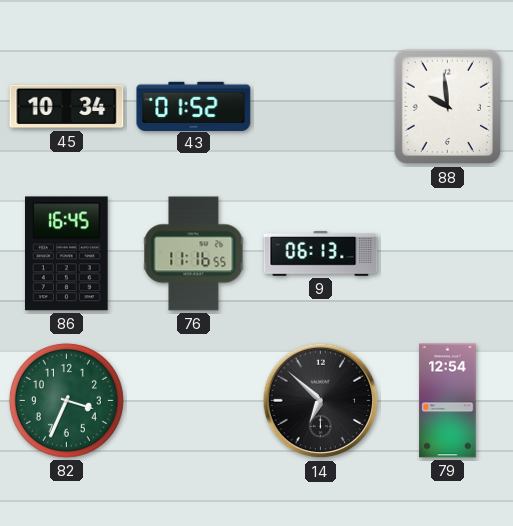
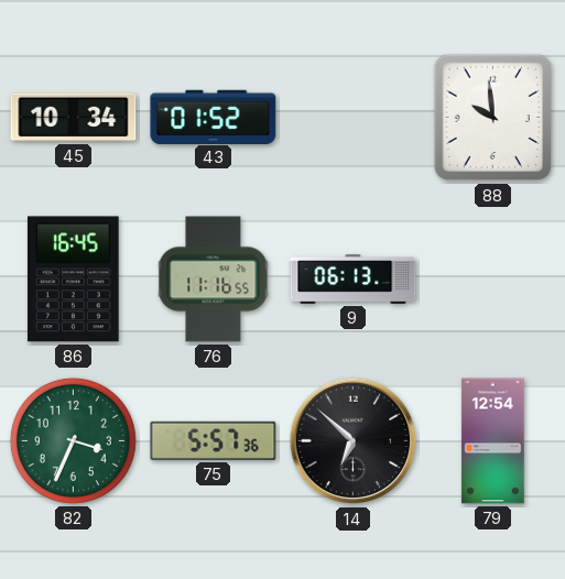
75: none -> 5:57 (214, 440)
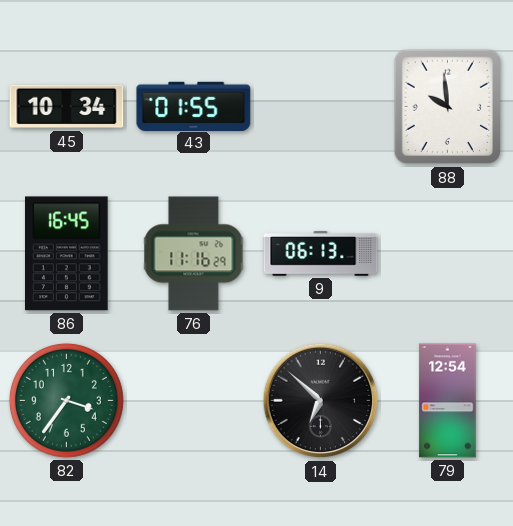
43: 01:52 -> 01:55 (194, 106)
76: 11:16:55 -> 11:16:29 (194, 254)
82: 3:34 -> 3:36 (66, 400)
75: 5:57 -> none (214, 440)
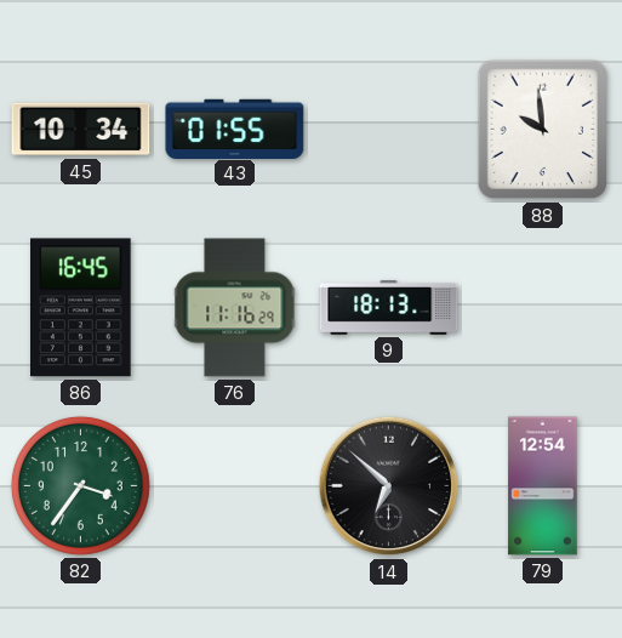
9: 06:13 -> 18:13 (389, 308)
